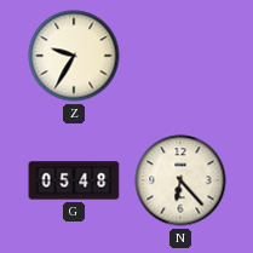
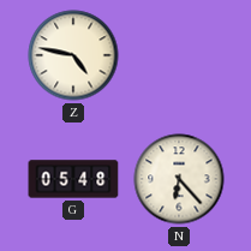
Z: 9:35 -> 4:47 (73, 55)
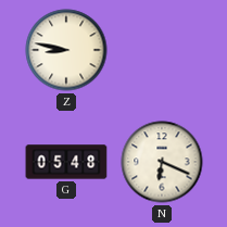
Z: 4:47 -> 8:47 (66, 50)
N: 6:23 -> 6:19 (162, 162)
